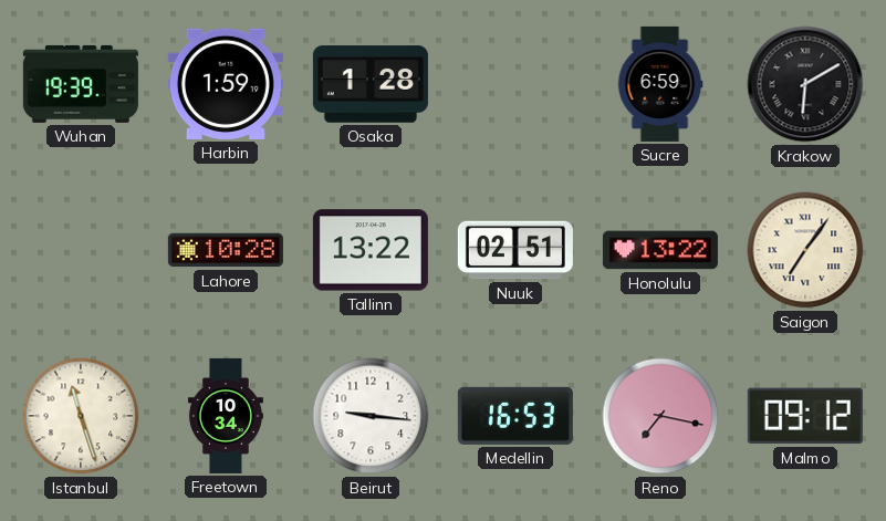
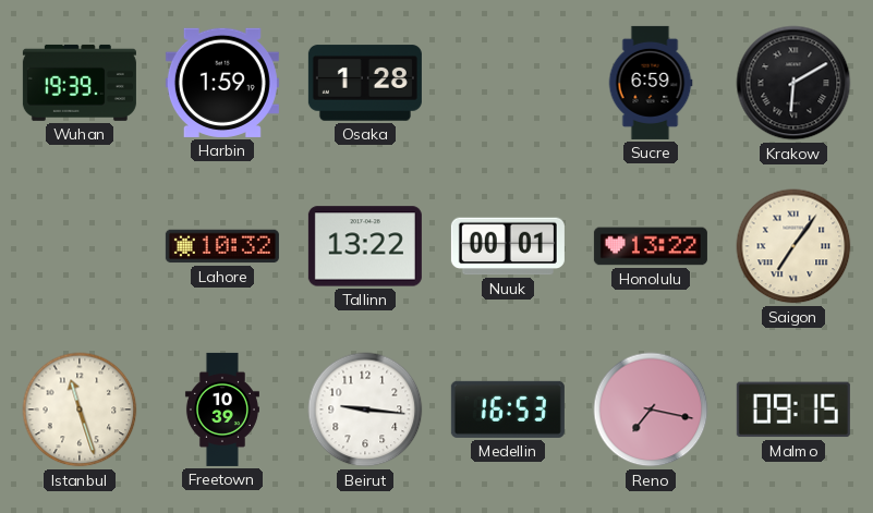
Lahore: 10:28 -> 10:32 (222, 246)
Nuuk: 02:51 -> 00:01 (508, 246)
Freetown: 10:34 -> 10:39 (222, 410)
Malmo: 09:12 -> 09:15 (793, 410)
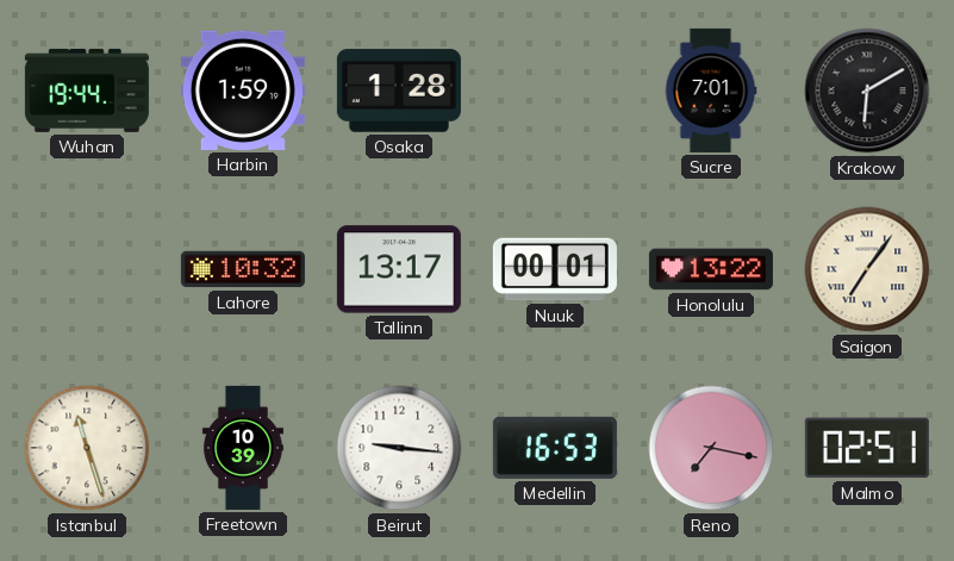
Wuhan: 19:39 -> 19:44 (87, 91)
Sucre: 6:59 -> 7:01 (711, 91)
Tallinn: 13:22 -> 13:17 (399, 269)
Malmo: 09:15 -> 02:51 (867, 448)
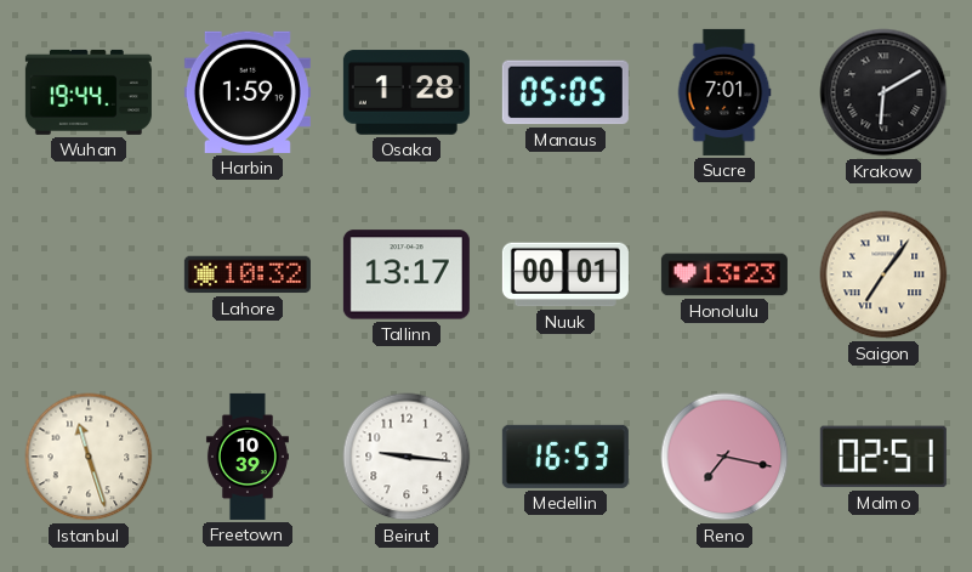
Manaus: none -> 05:05 (565, 92)
Honolulu: 13:22 -> 13:23 (724, 274)
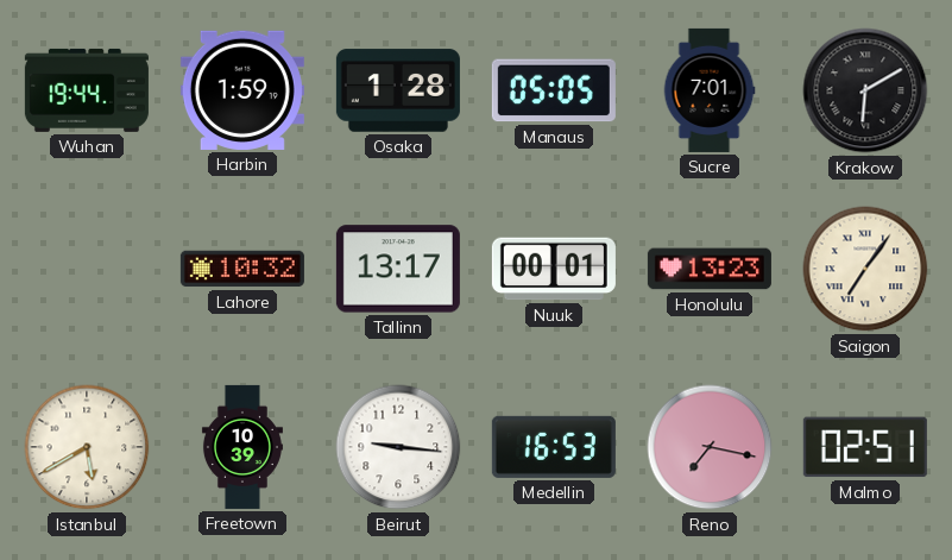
Istanbul: 11:27 -> 5:40 (87, 447)
